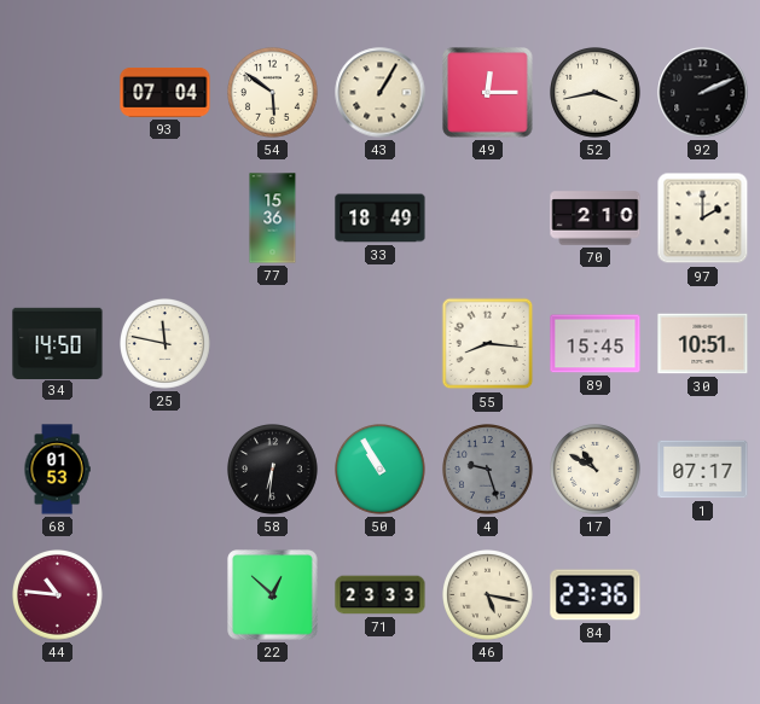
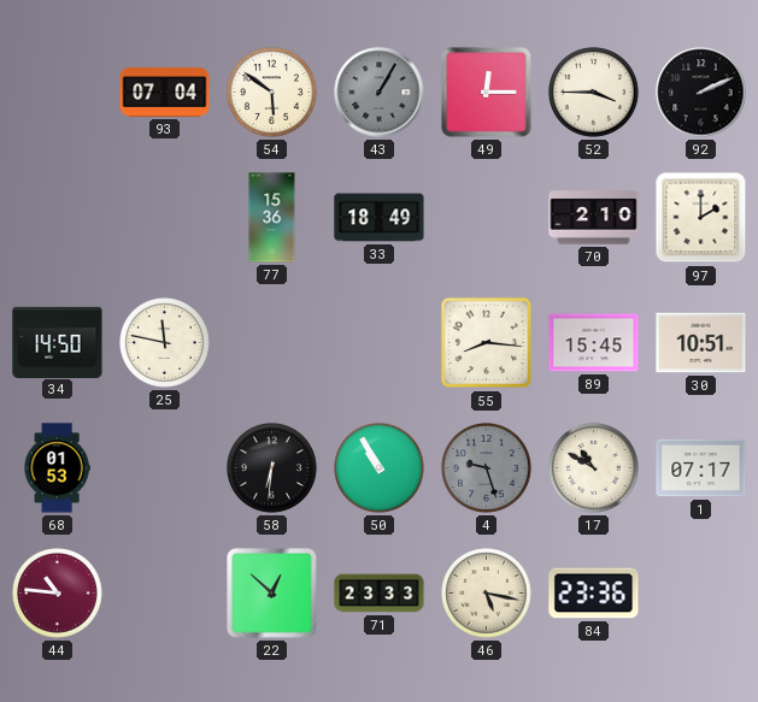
43 dial: cream -> grey (380, 93)
52: 3:43 -> 3:45 (594, 93)
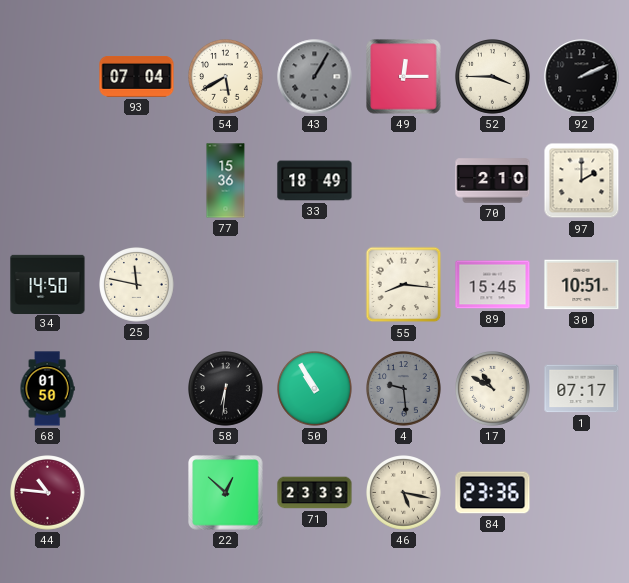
54: 5:51 -> 5:40 (226, 77)
68: 01:53 -> 01:50 (47, 389)
4: 9:27 -> 9:29 (404, 389)
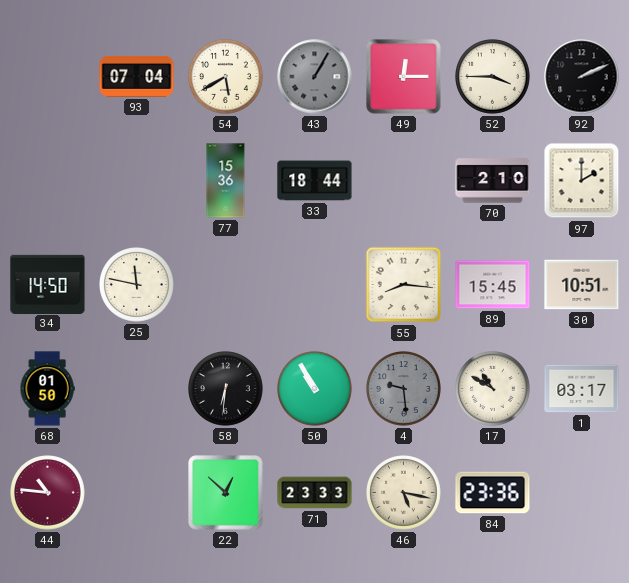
33: 18:49 -> 18:44 (315, 181)
1: 07:17 -> 03:17 (582, 389)
